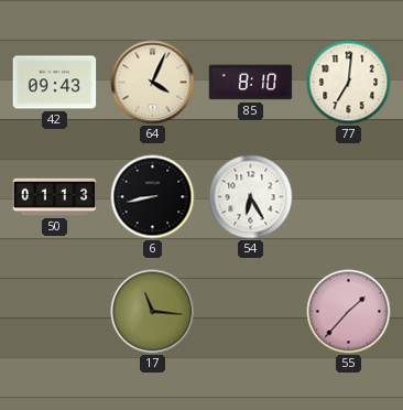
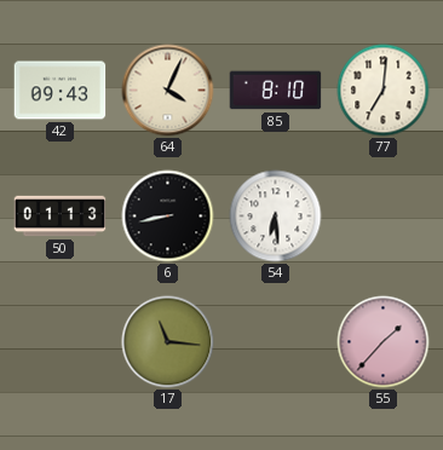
54: 6:25 -> 6:29 (276, 217)
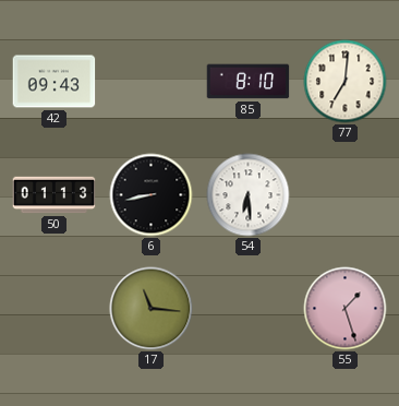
64: 4:04 -> none (168, 91)
55: 1:37 -> 1:27 (346, 309)
